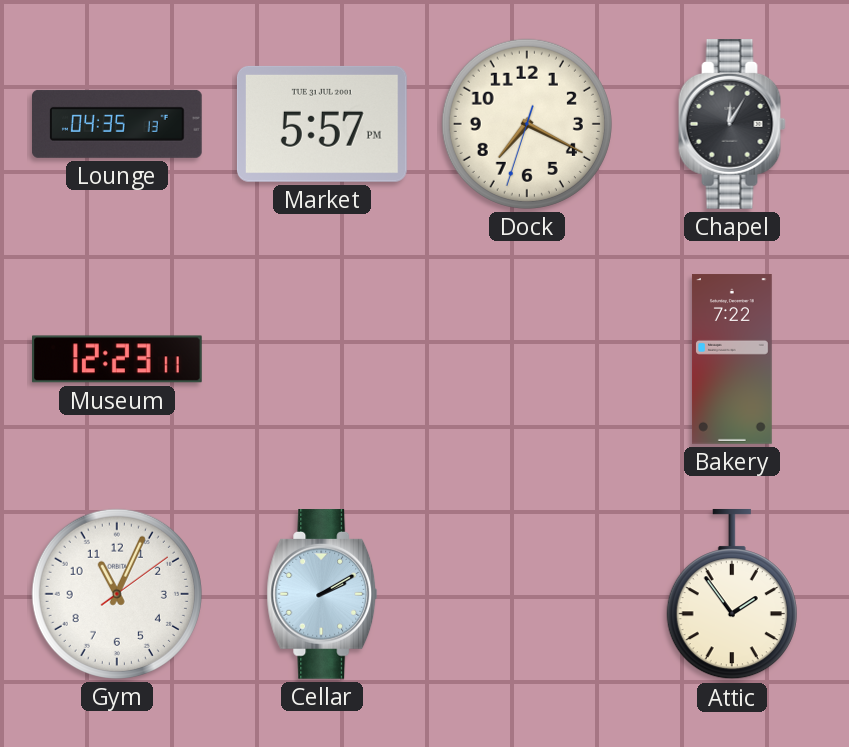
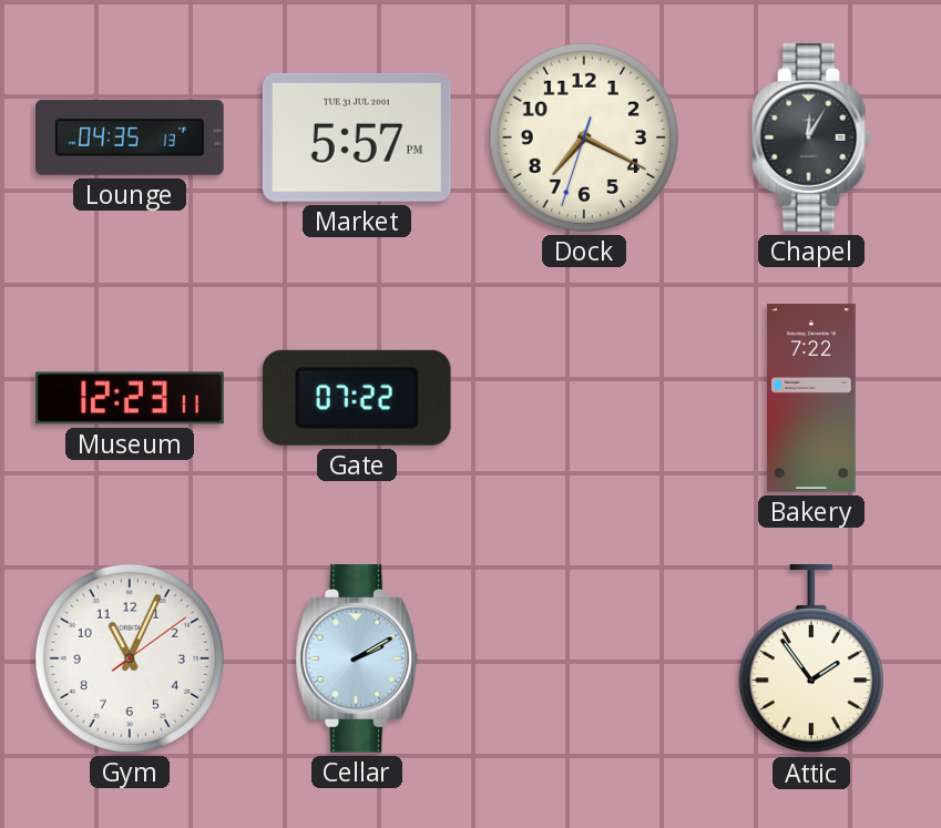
Gate: none -> 07:22 (357, 398)
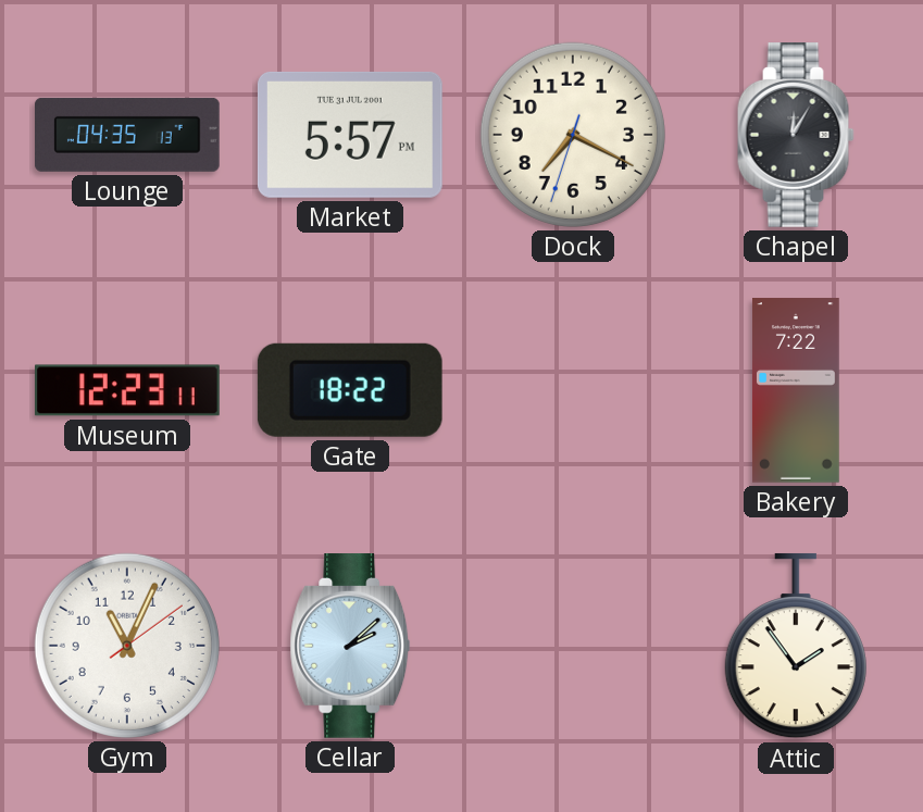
Gate: 07:22 -> 18:22 (350, 390)
Cellar: 2:10 -> 2:08 (350, 647)
